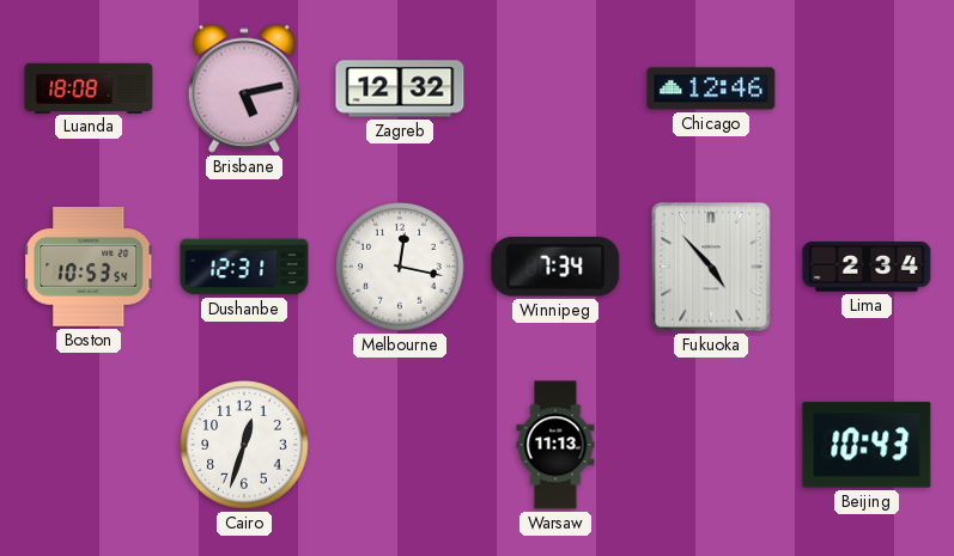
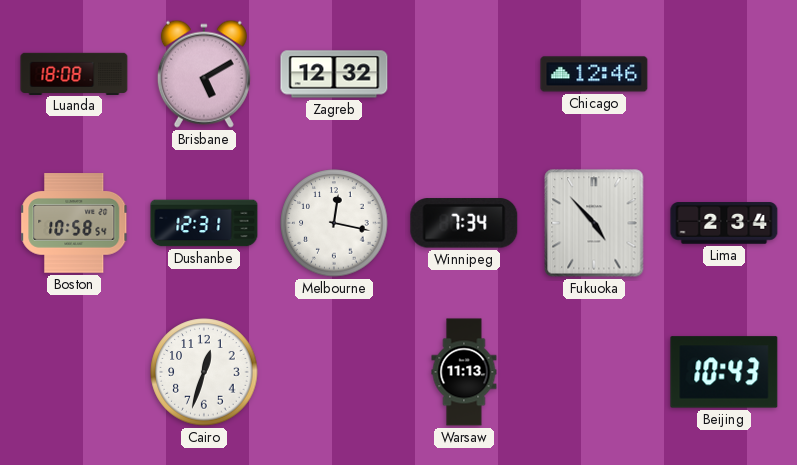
Brisbane: 5:13 -> 5:10 (204, 74)
Boston: 10:53 -> 10:58 (75, 223)
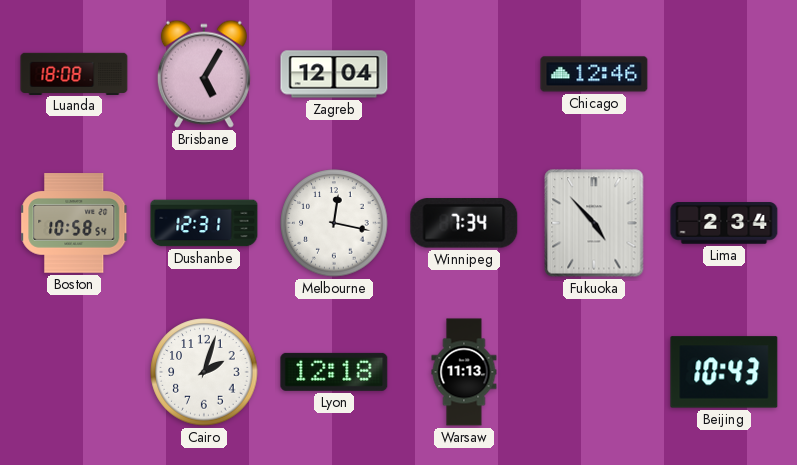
Brisbane: 5:10 -> 5:05 (204, 74)
Zagreb: 12:32 -> 12:04 (334, 74)
Cairo: 12:33 -> 2:03 (204, 372)
Lyon: none -> 12:18 (334, 372)
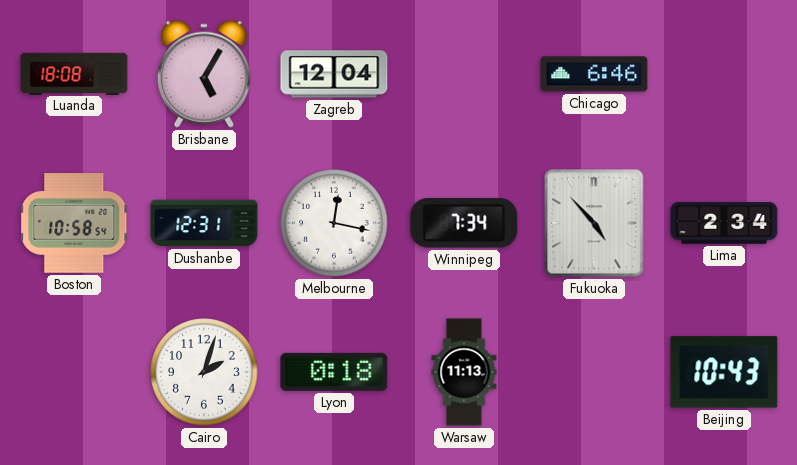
Chicago: 12:46 -> 6:46 (594, 74)
Lyon: 12:18 -> 0:18 (334, 372)
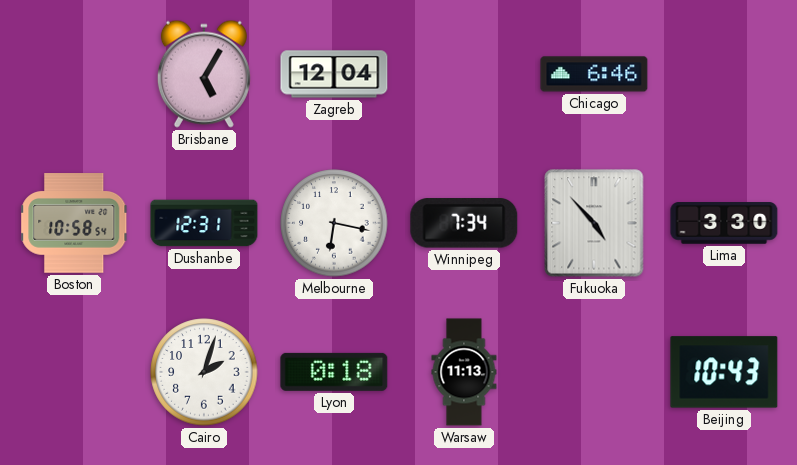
Luanda: 18:08 -> none (74, 73)
Melbourne: 12:17 -> 6:17 (334, 223)
Lima: 2:34 -> 3:30 (724, 223)
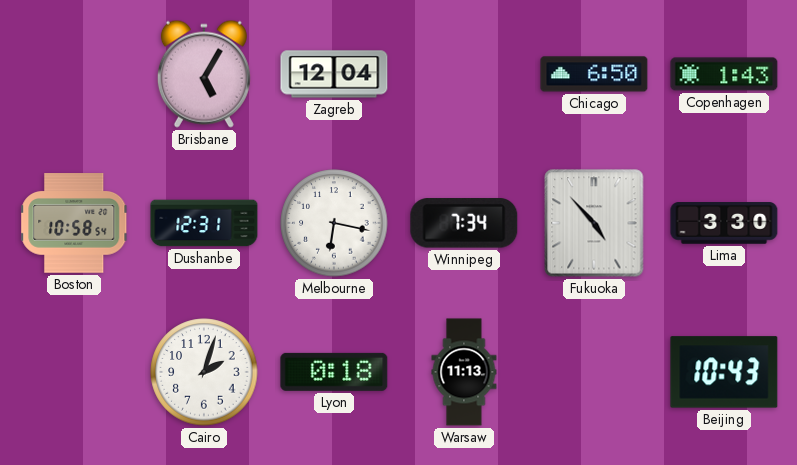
Chicago: 6:46 -> 6:50 (594, 74)
Copenhagen: none -> 1:43 (724, 74)
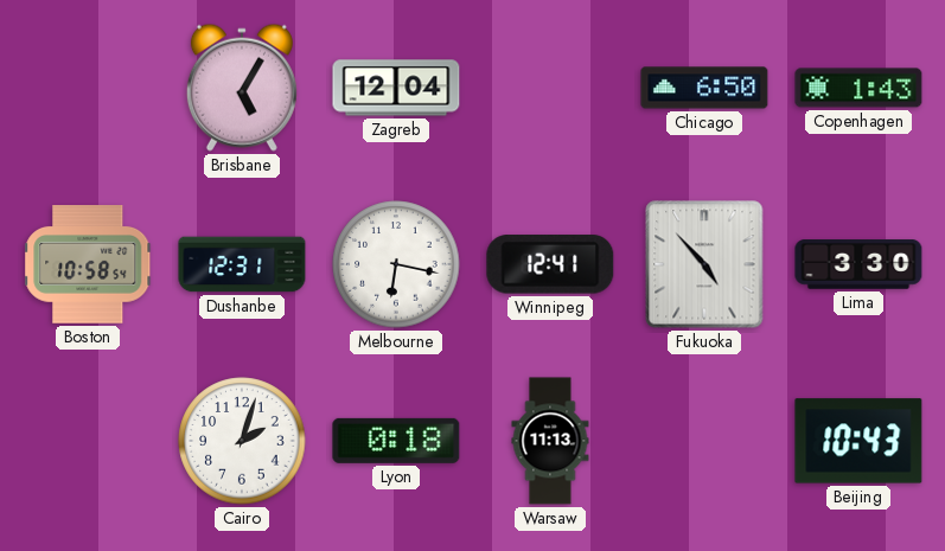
Winnipeg: 7:34 -> 12:41 (550, 264)
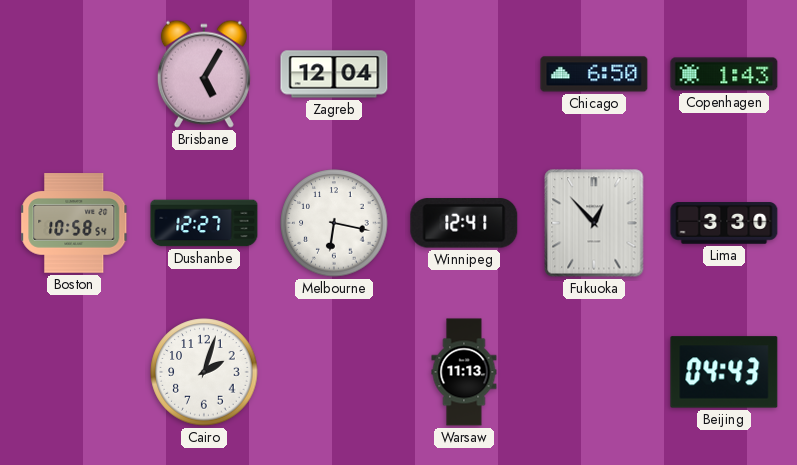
Dushanbe: 12:31 -> 12:27 (204, 223)
Fukuoka: 4:53 -> 12:53 (594, 223)
Lyon: 0:18 -> none (396, 441)
Beijing: 10:43 -> 04:43 (724, 372)
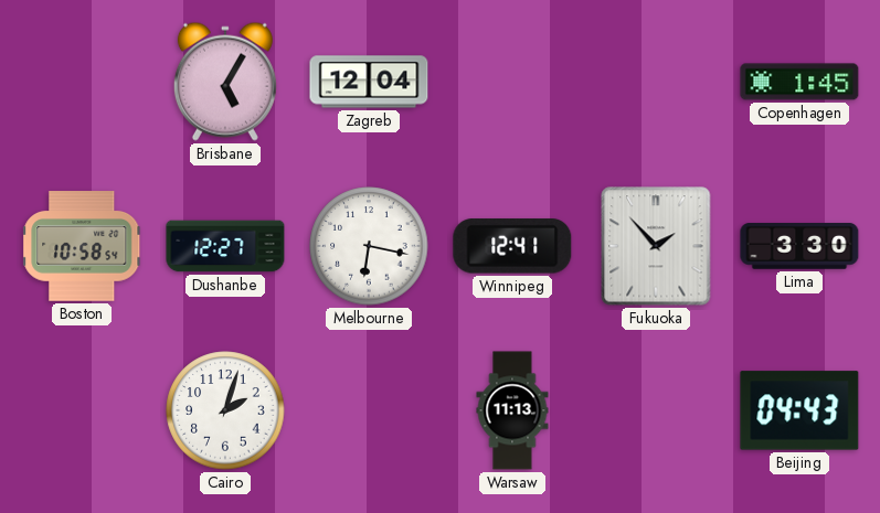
Chicago: 6:50 -> none (594, 74)
Copenhagen: 1:43 -> 1:45 (799, 82)
Fukuoka: 12:53 -> 1:53 (656, 246)
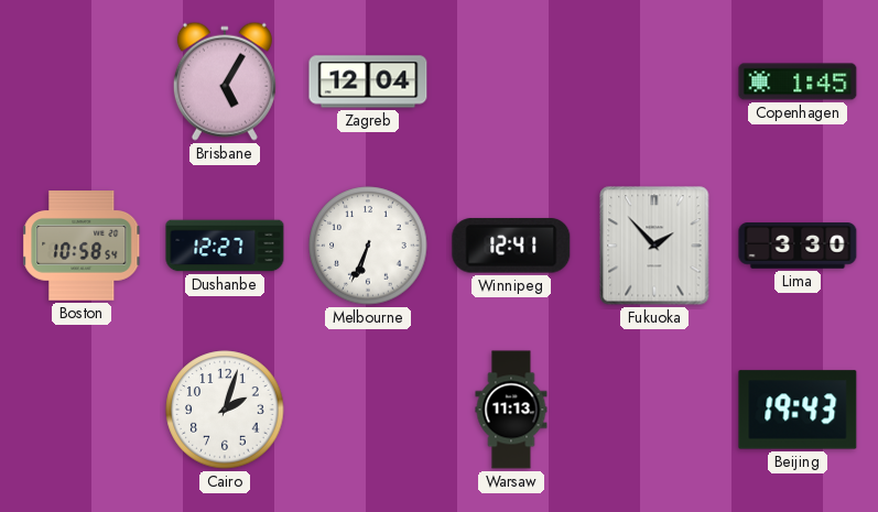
Melbourne: 6:17 -> 6:34 (368, 246)
Beijing: 04:43 -> 19:43 (798, 410)
